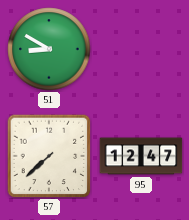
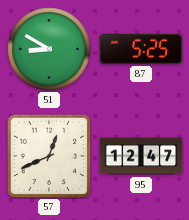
87: none -> 5:25 (141, 49)
57: 7:38 -> 12:41 (49, 156)
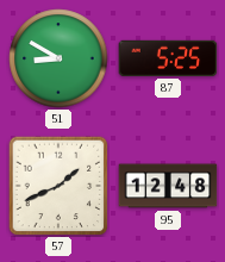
57: 12:41 -> 1:41 (58, 186)
95: 12:47 -> 12:48 (168, 186)
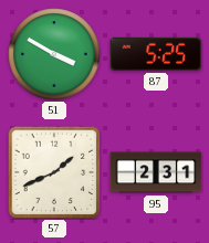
51: 8:50 -> 3:50 (54, 54)
95: 12:48 -> 2:31 (156, 172)
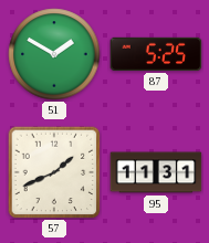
51: 3:50 -> 1:50 (54, 54)
95: 2:31 -> 11:31 (156, 172)
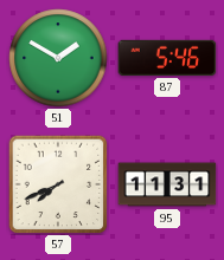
87: 5:25 -> 5:46 (167, 58)
57: 1:41 -> 7:41 (58, 184)
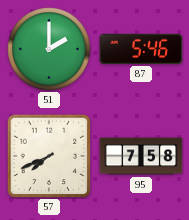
51: 1:50 -> 2:00 (49, 49)
95: 11:31 -> 7:58 (141, 156)
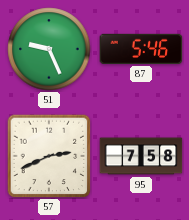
51: 2:00 -> 9:26 (49, 49)
57: 7:41 -> 2:41 (49, 156)
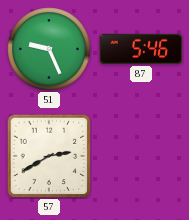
57: 2:41 -> 2:40 (49, 156)
95: 7:58 -> none (141, 156)
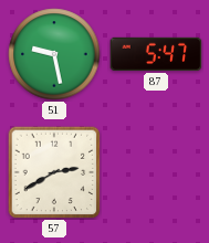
51: 9:26 -> 9:28 (54, 54)
87: 5:46 -> 5:47 (156, 54)
